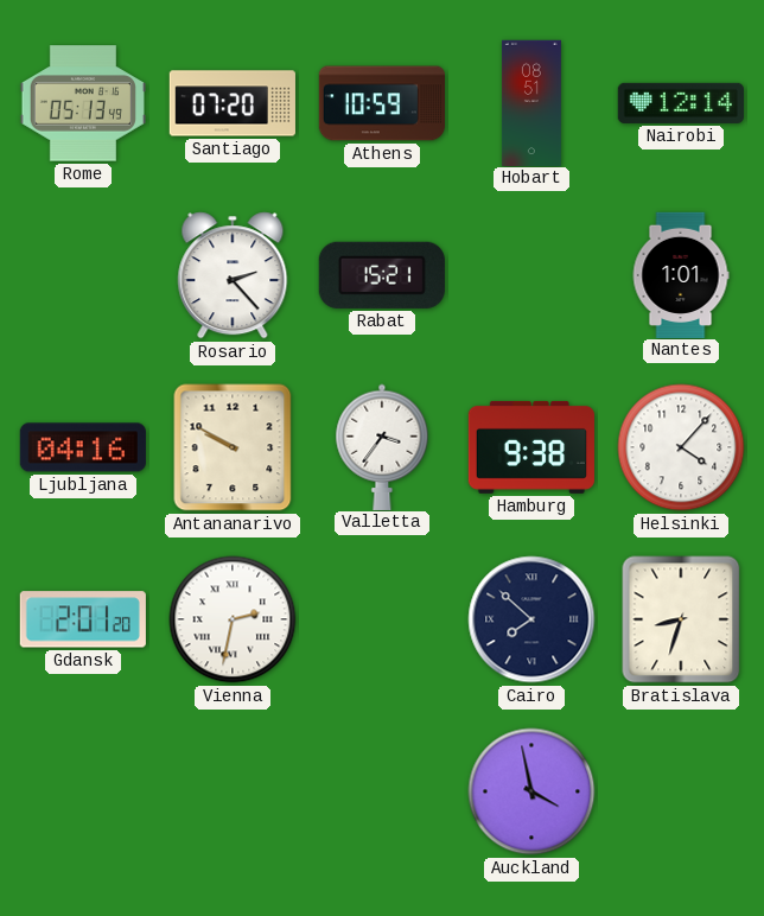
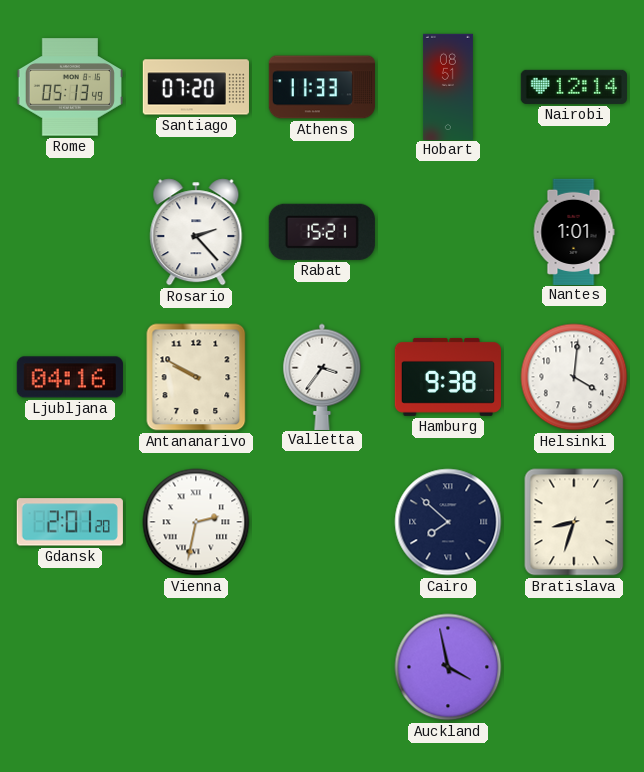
Athens: 10:59 -> 11:33 (321, 87)
Helsinki: 4:07 -> 4:01 (574, 377)
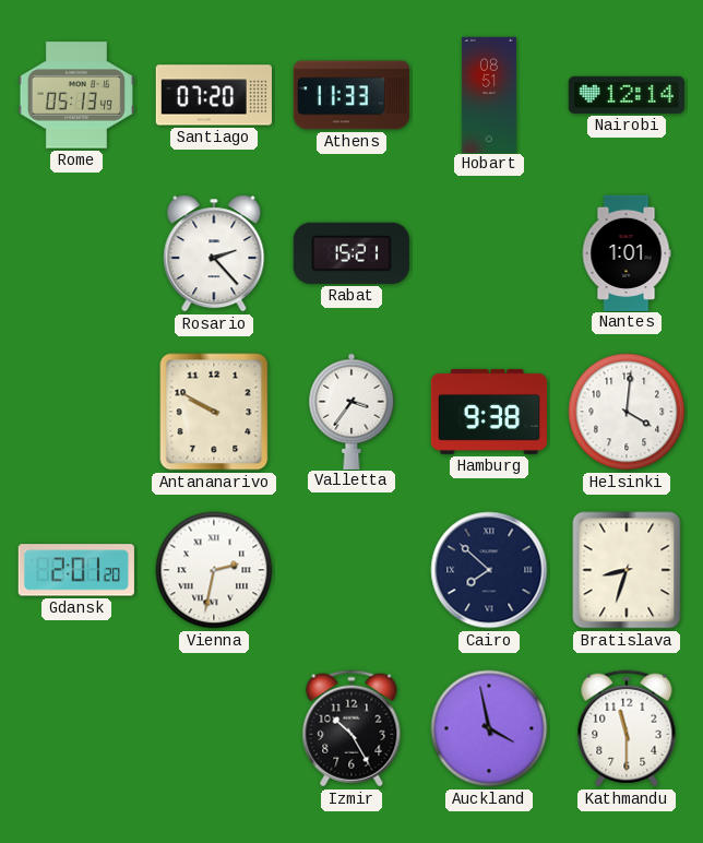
Ljubljana: 04:16 -> none (70, 377)
Izmir: none -> 10:25 (352, 728)
Kathmandu: none -> 11:30 (627, 728)
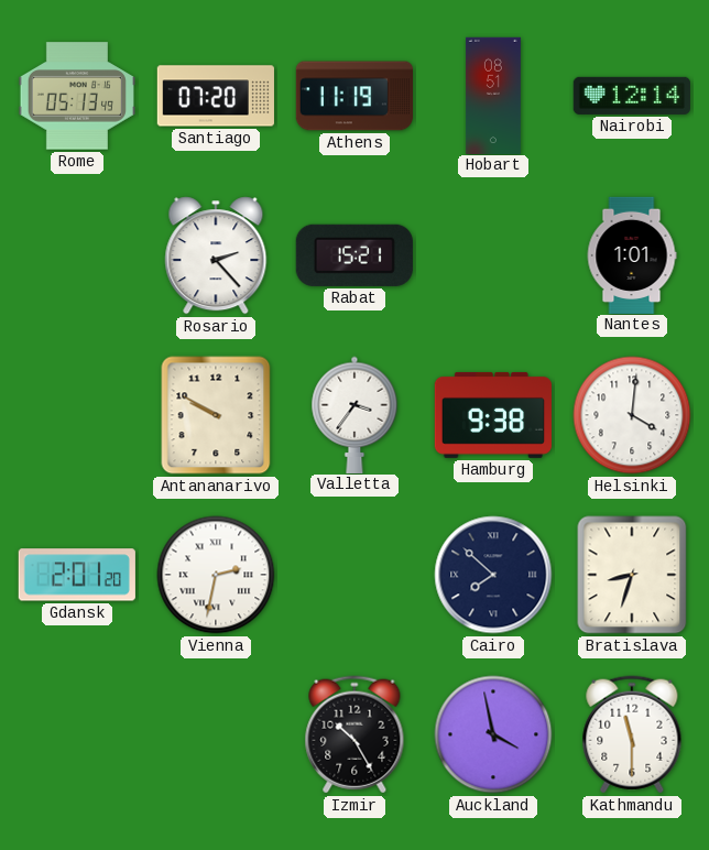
Athens: 11:33 -> 11:19 (353, 96)
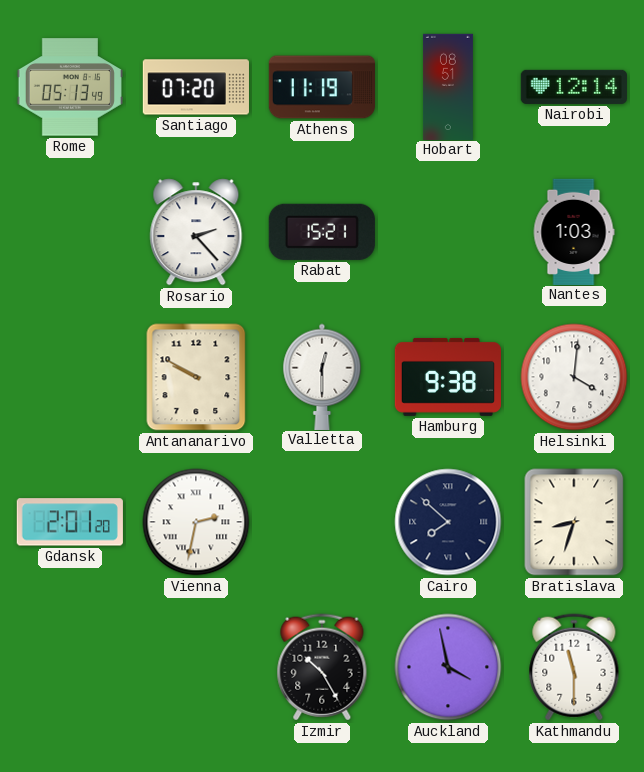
Nantes: 1:01 -> 1:03 (574, 231)
Valletta: 3:36 -> 12:30 (322, 376)
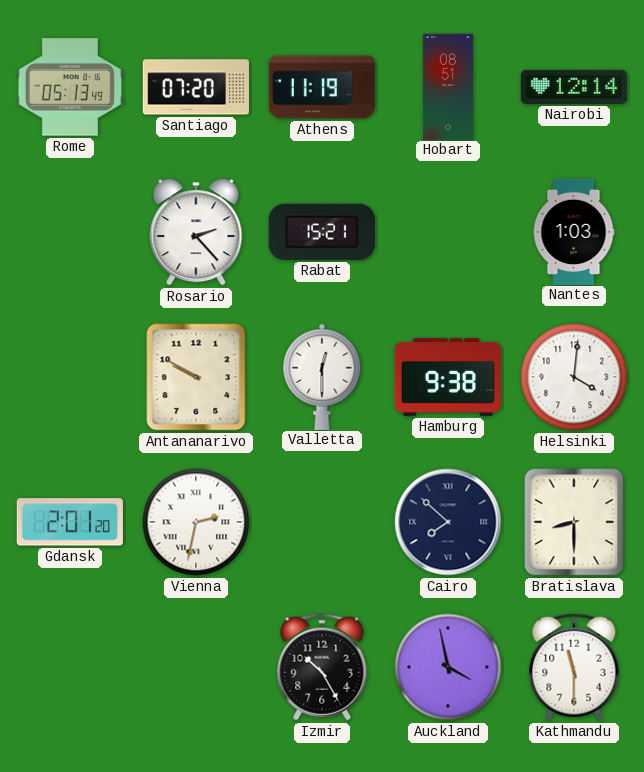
Bratislava: 8:33 -> 8:30 (574, 522)
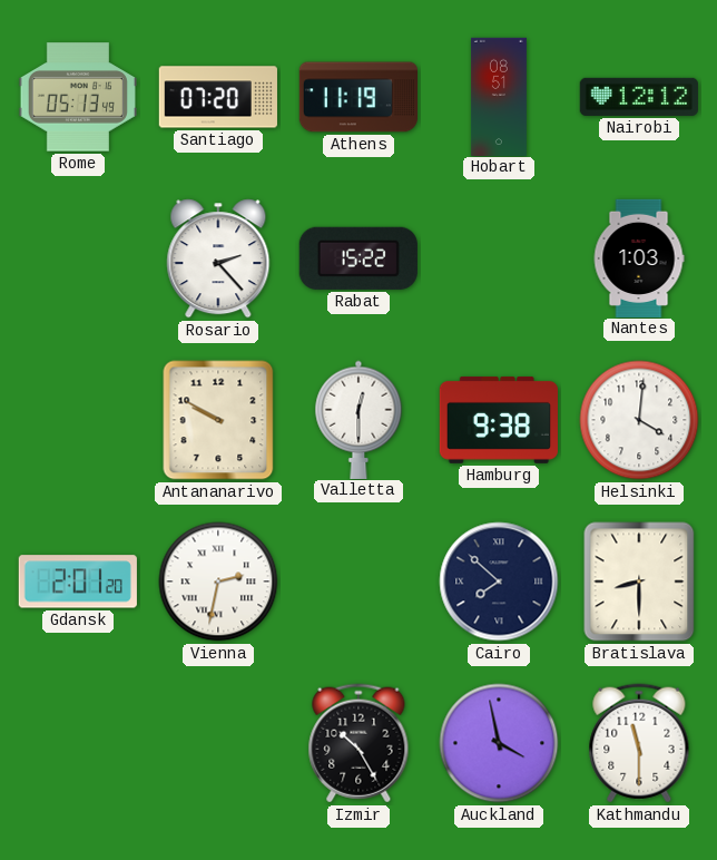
Nairobi: 12:14 -> 12:12 (639, 97)
Rabat: 15:21 -> 15:22 (358, 258)
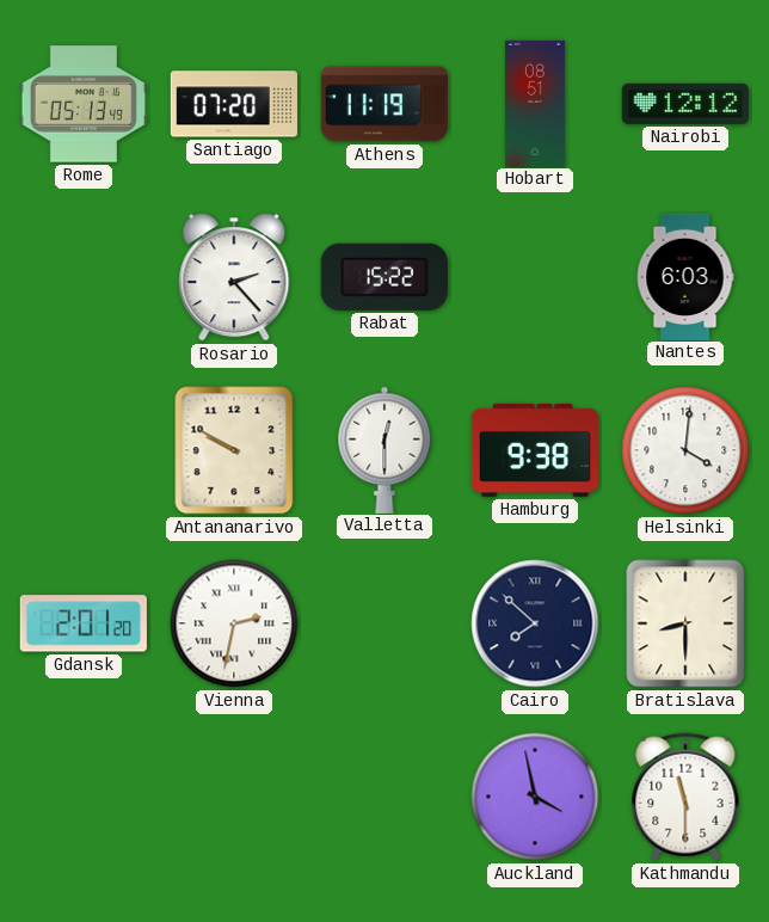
Nantes: 1:03 -> 6:03 (685, 276)
Izmir: 10:25 -> none (358, 743)
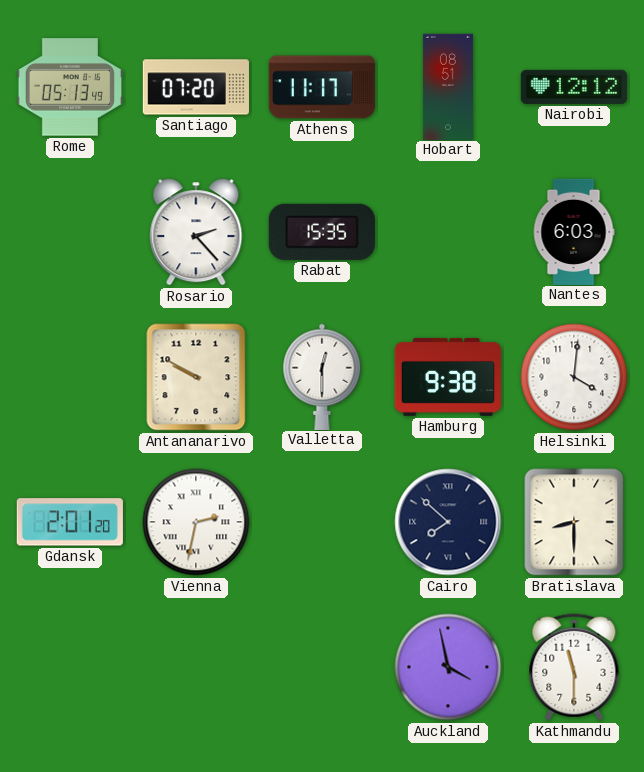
Athens: 11:19 -> 11:17 (321, 87)
Rabat: 15:22 -> 15:35 (322, 232)
